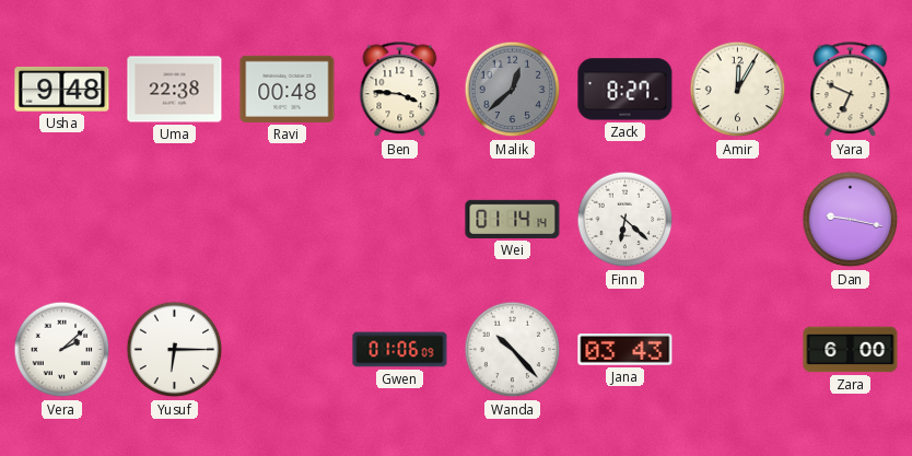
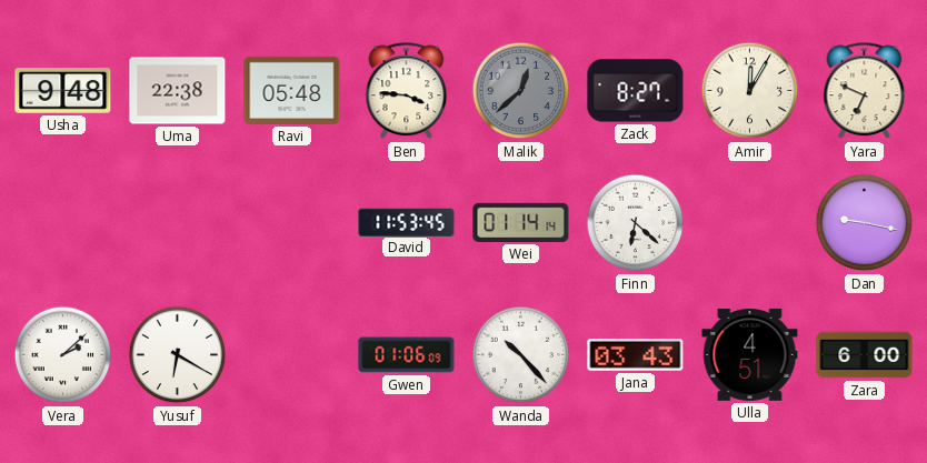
Ravi: 00:48 -> 05:48 (292, 90)
David: none -> 11:53 (407, 222)
Yusuf: 6:15 -> 6:20 (178, 355)
Ulla: none -> 4:51 (750, 354)
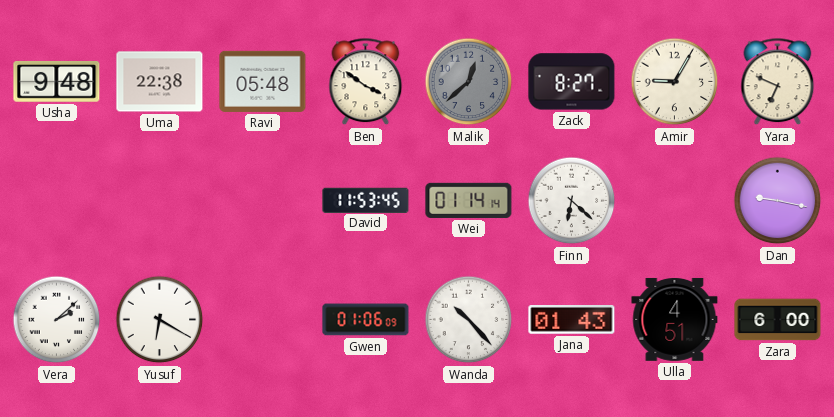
Ben: 3:46 -> 3:51 (366, 82)
Amir: 12:05 -> 9:05 (675, 82)
Jana: 03:43 -> 01:43 (572, 320)
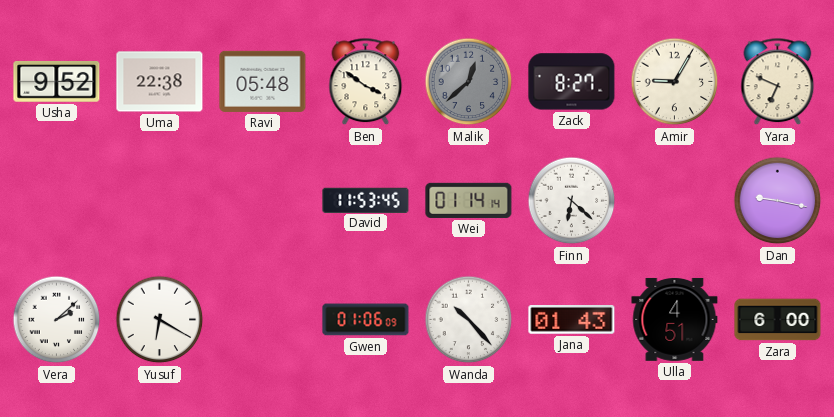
Usha: 9:48 -> 9:52 (57, 82)
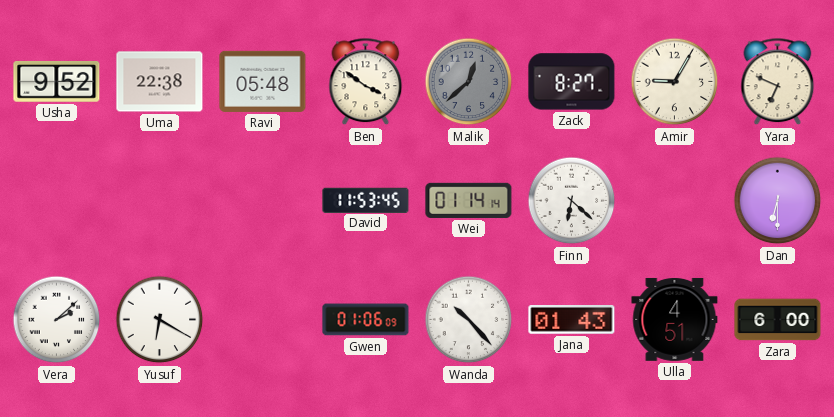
Dan: 9:17 -> 6:30 (778, 201)
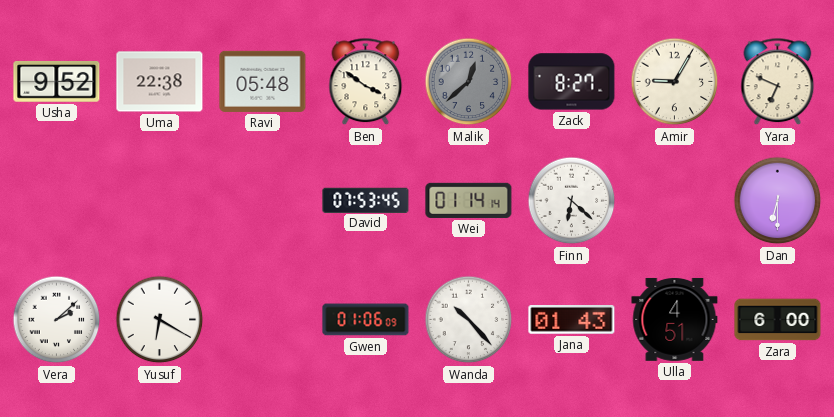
David: 11:53 -> 07:53 (366, 200)
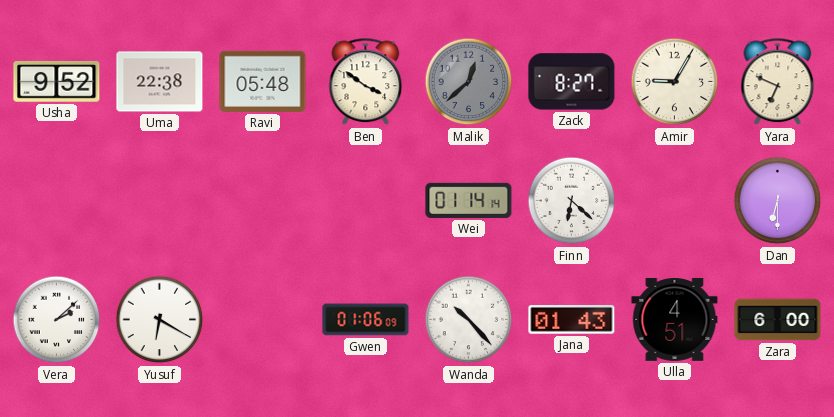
David: 07:53 -> none (366, 200)
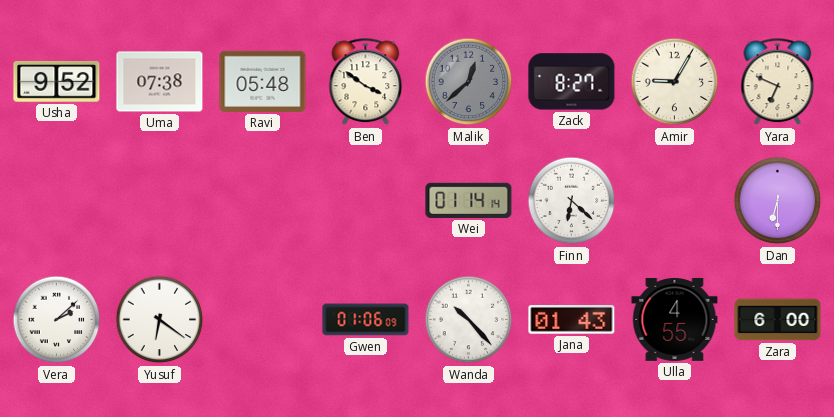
Uma: 22:38 -> 07:38 (160, 82)
Yusuf: 6:20 -> 6:21 (160, 320)
Ulla: 4:51 -> 4:55 (675, 319)
